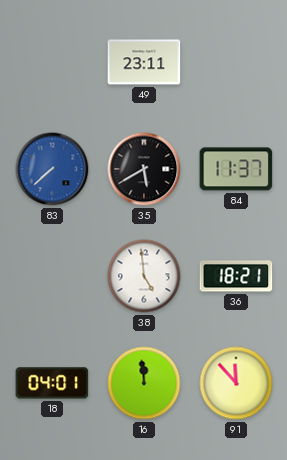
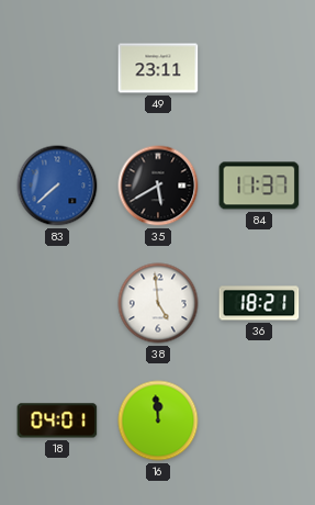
91: 11:53 -> none (236, 383)
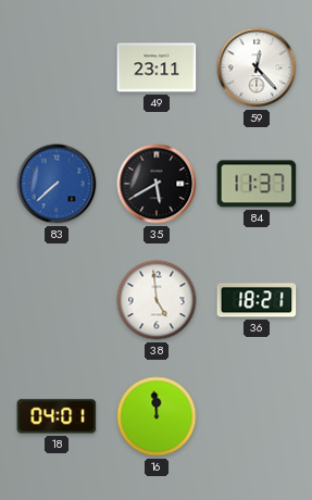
59: none -> 12:23 (257, 67)
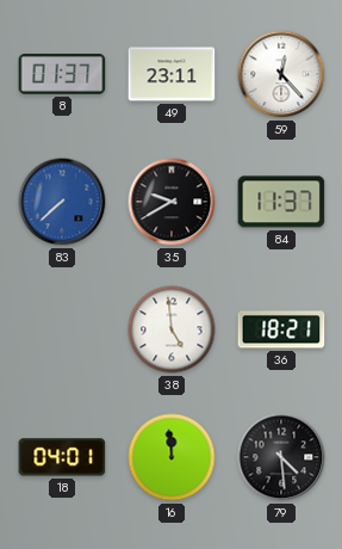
8: none -> 01:37 (62, 74)
35: 5:40 -> 9:40 (172, 202)
79: none -> 4:29 (281, 457)
